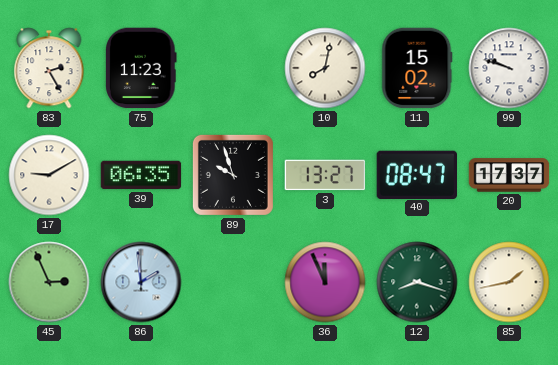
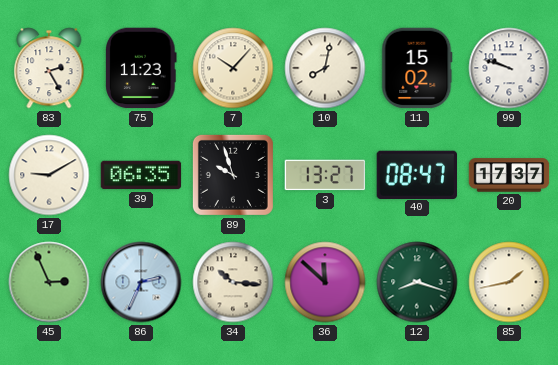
7: none -> 10:07 (233, 68)
86: 1:59 -> 2:34 (141, 282)
34: none -> 10:16 (233, 282)
36: 11:56 -> 11:52 (325, 282)
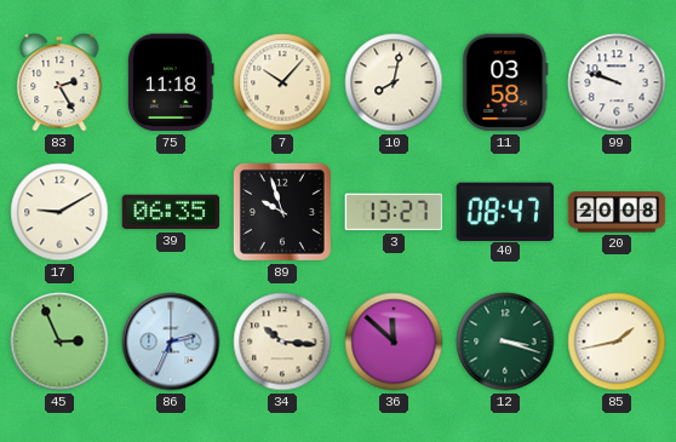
75: 11:23 -> 11:18 (172, 82)
11: 15:02 -> 03:58 (505, 82)
20: 17:37 -> 20:08 (617, 212)
12: 8:18 -> 3:18 (505, 341)
